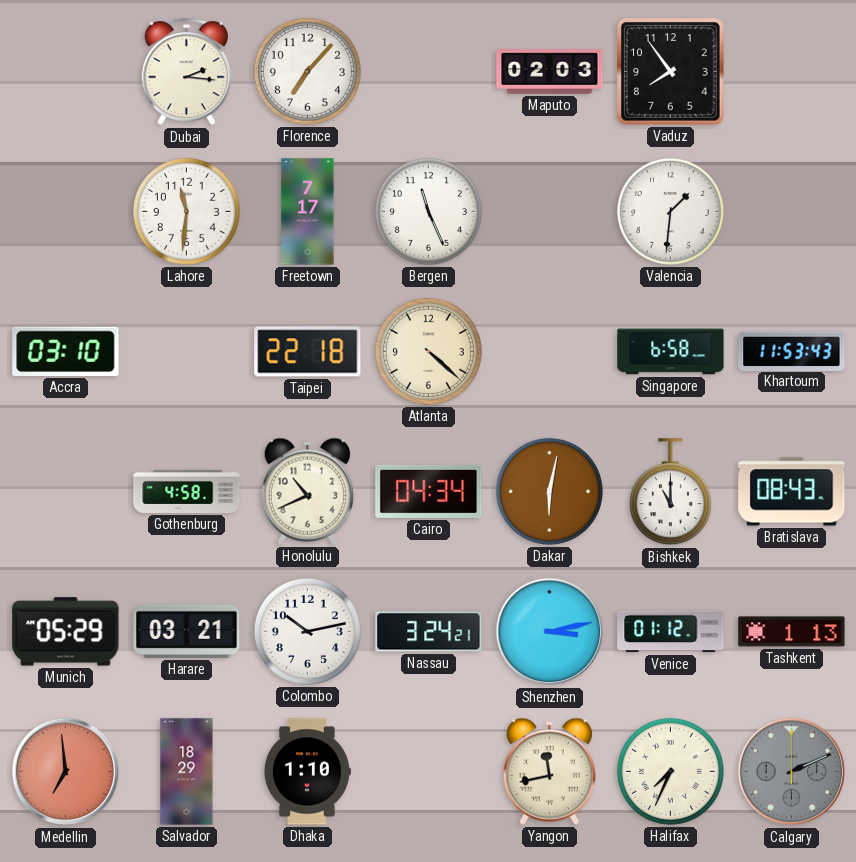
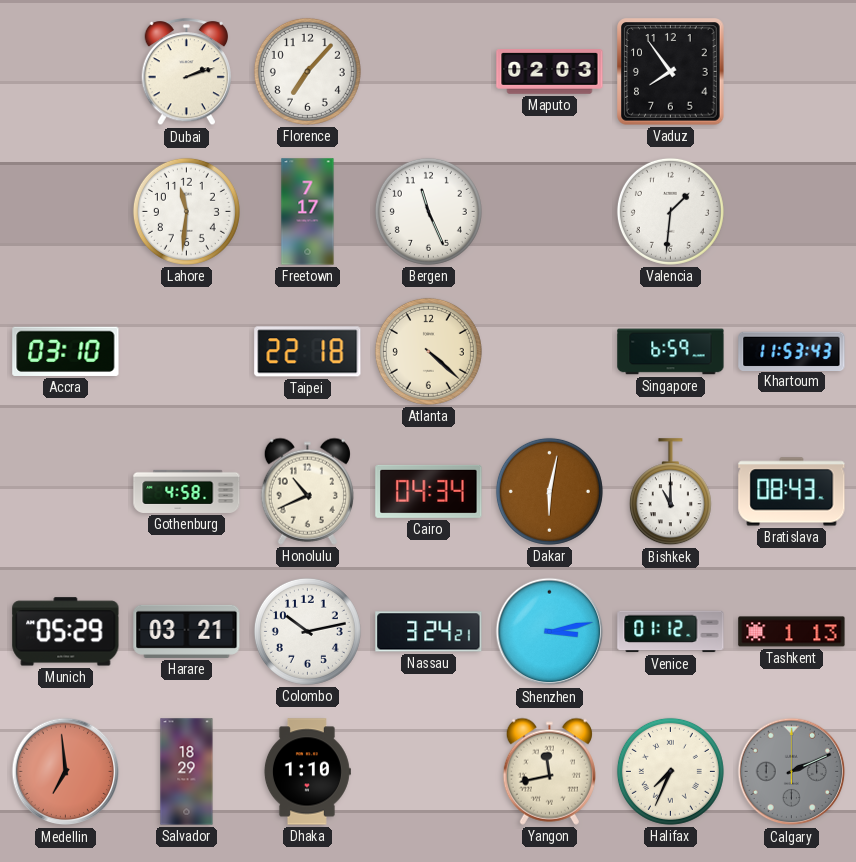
Dubai: 2:16 -> 2:12 (187, 72)
Singapore: 6:58 -> 6:59 (671, 352)
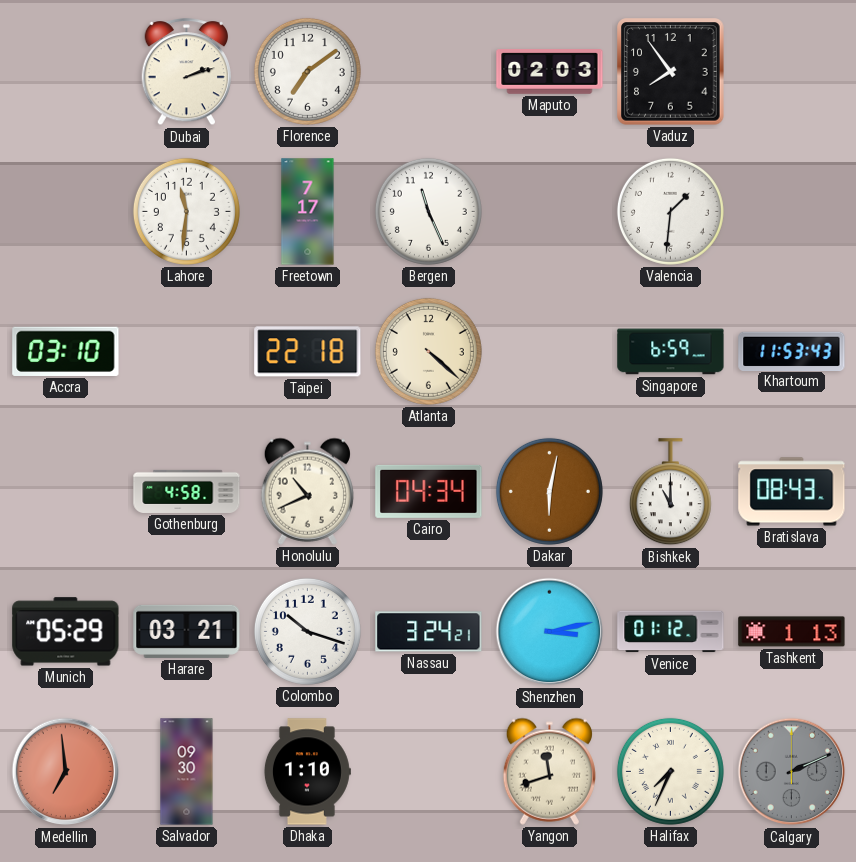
Florence: 7:07 -> 7:09 (307, 71)
Colombo: 10:13 -> 10:18 (307, 631)
Salvador: 18:29 -> 09:30 (187, 772)
Yangon: 11:43 -> 11:42 (549, 771)
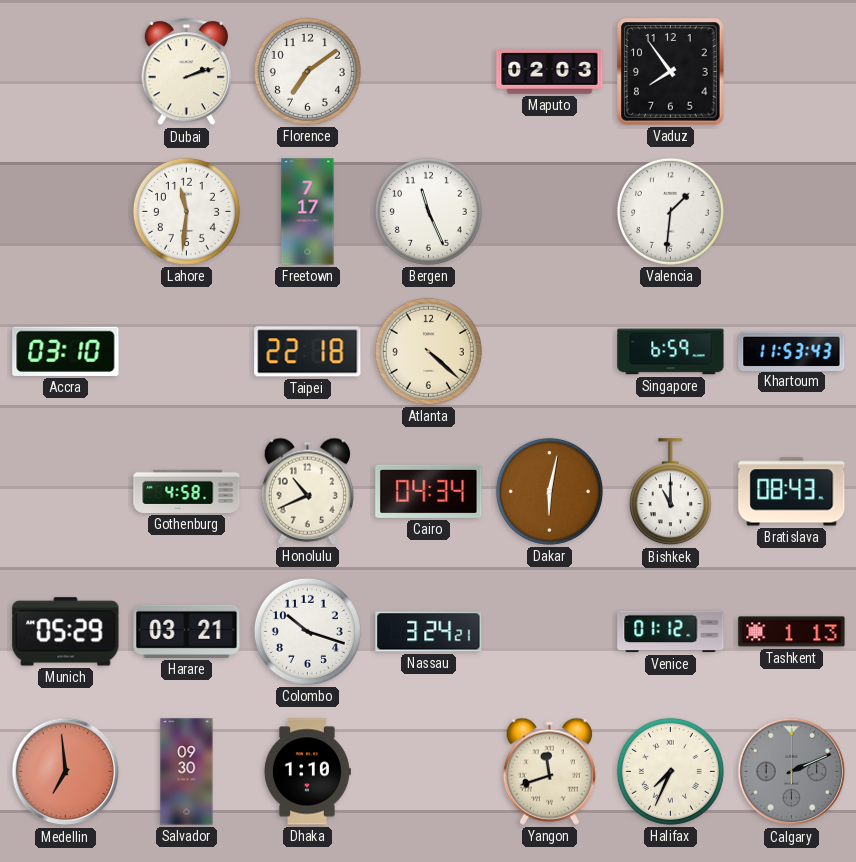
Shenzhen: 3:13 -> none (550, 632)
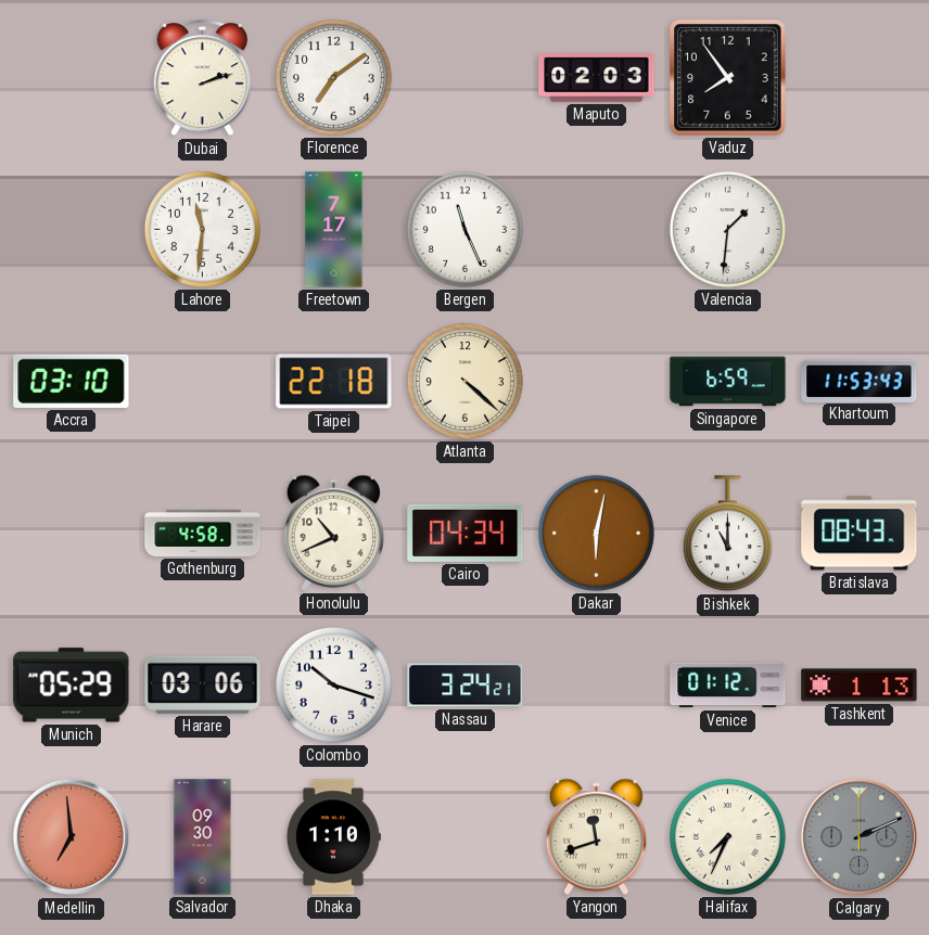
Harare: 03:21 -> 03:06 (203, 684)
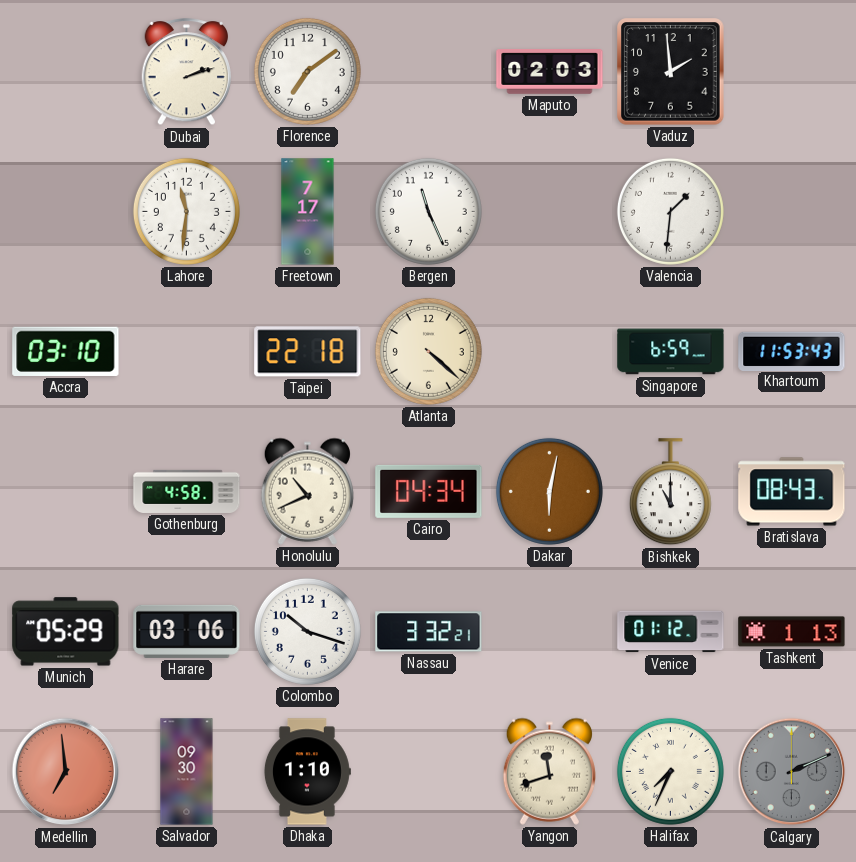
Vaduz: 7:54 -> 1:59 (671, 72)
Nassau: 3:24 -> 3:32 (429, 632)
